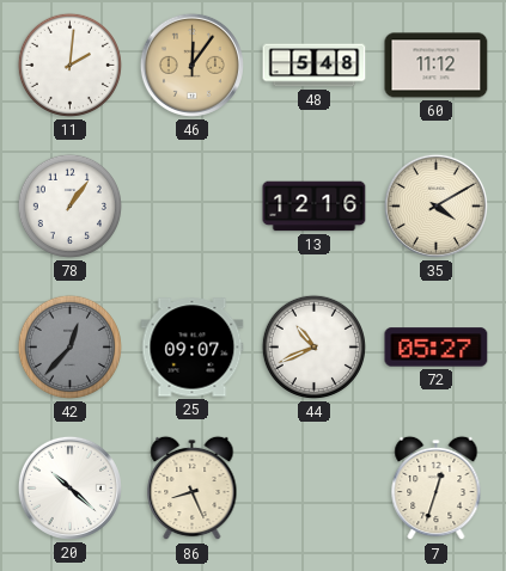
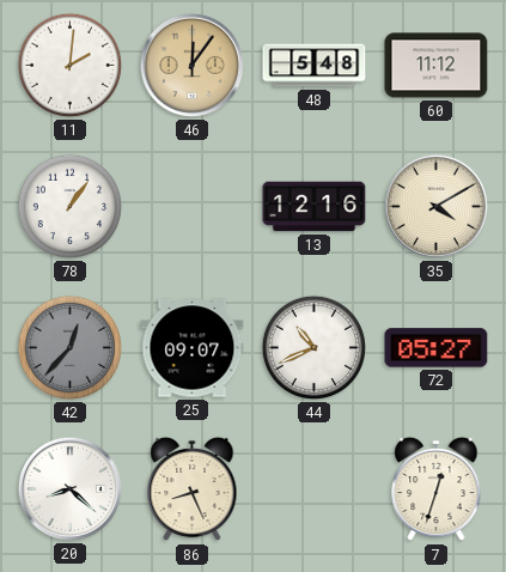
20: 10:22 -> 8:22 (69, 488)
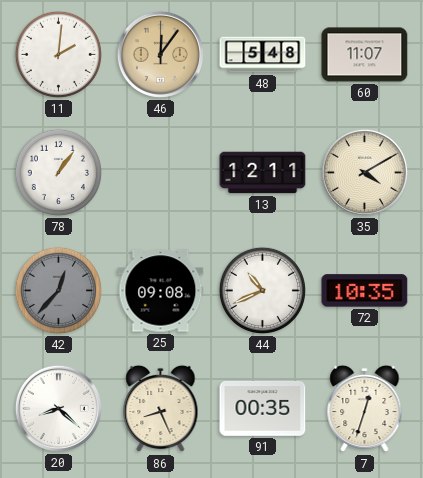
60: 11:12 -> 11:07 (365, 55)
13: 12:16 -> 12:11 (263, 173)
25: 09:07 -> 09:08 (161, 291)
72: 05:27 -> 10:35 (365, 291)
91: none -> 00:35 (263, 408)
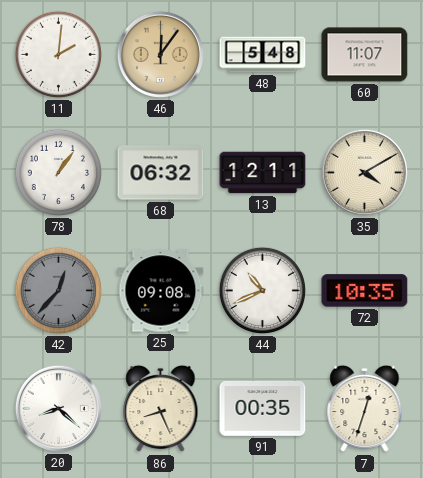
68: none -> 06:32 (161, 173)
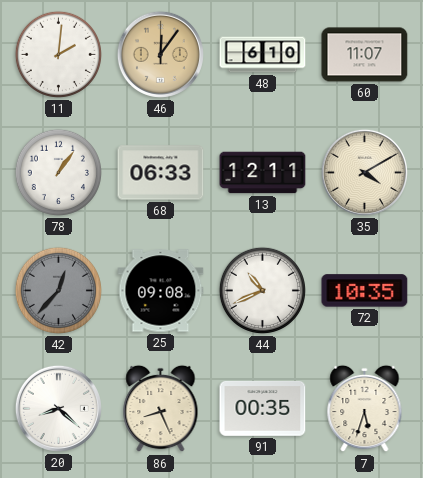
48: 5:48 -> 6:10 (263, 55)
68: 06:32 -> 06:33 (161, 173)
7: 12:33 -> 5:33 (365, 409)
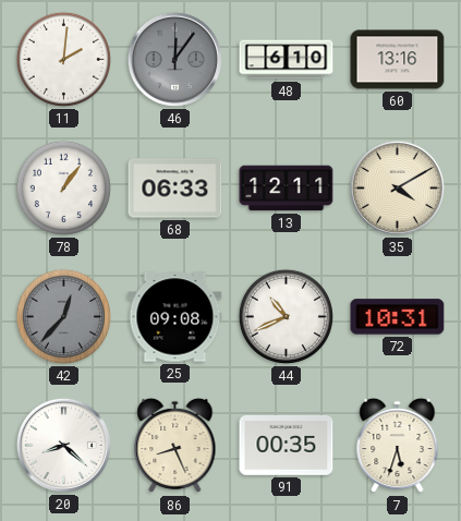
46 dial: champagne -> grey (174, 59)
60: 11:07 -> 13:16 (398, 60)
72: 10:35 -> 10:31 (398, 317)
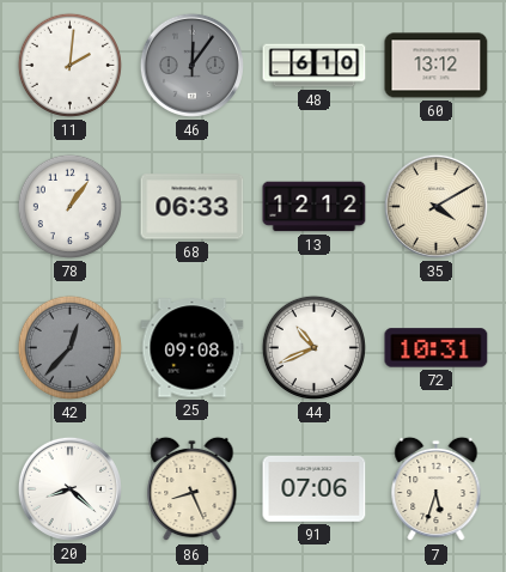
60: 13:16 -> 13:12 (437, 66)
13: 12:11 -> 12:12 (315, 207)
91: 00:35 -> 07:06 (315, 488)
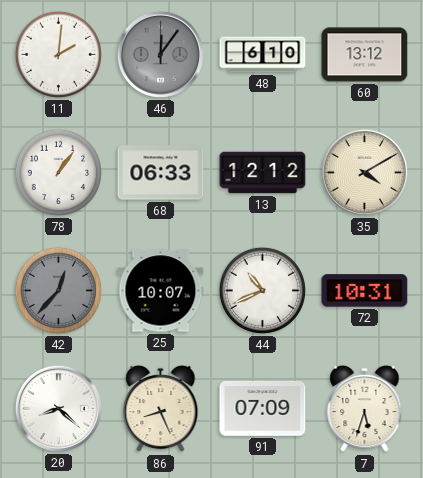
25: 09:08 -> 10:07 (161, 291)
91: 07:06 -> 07:09 (263, 408)
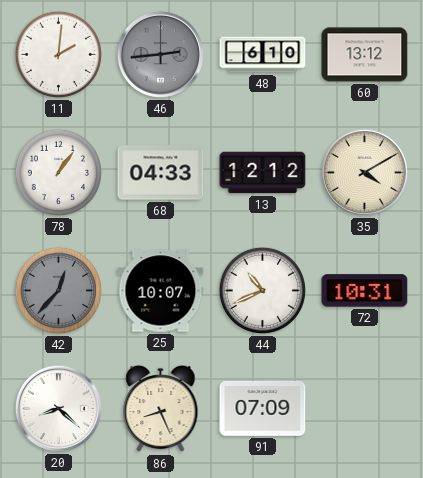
46: 12:06 -> 2:44 (160, 54)
68: 06:33 -> 04:33 (161, 173)
7: 5:33 -> none (365, 409)
